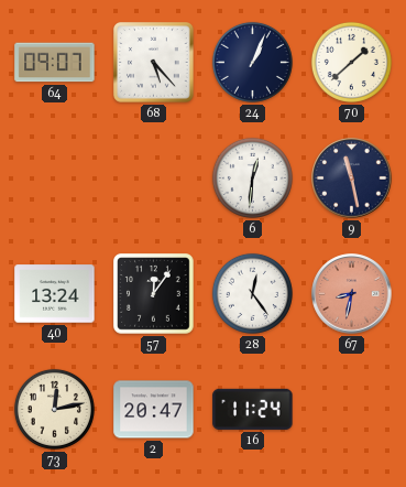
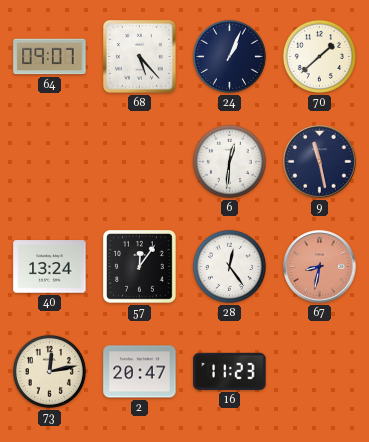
16: 11:24 -> 11:23 (230, 371)
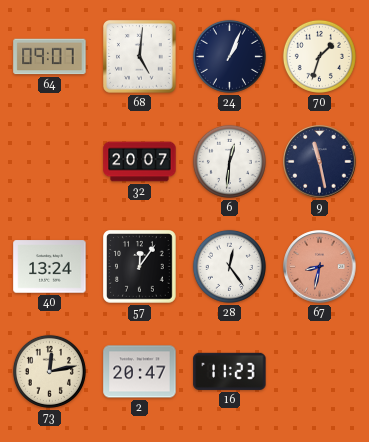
68: 5:23 -> 5:01 (140, 57)
70: 1:38 -> 1:33 (319, 56)
32: none -> 20:07 (140, 162)
